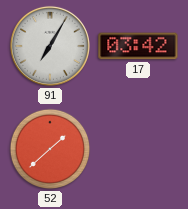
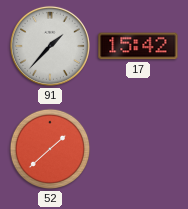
91: 7:05 -> 1:37 (50, 46)
17: 03:42 -> 15:42 (138, 46)
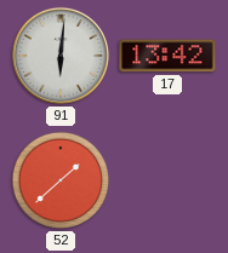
91: 1:37 -> 6:01 (61, 56)
17: 15:42 -> 13:42 (167, 56)
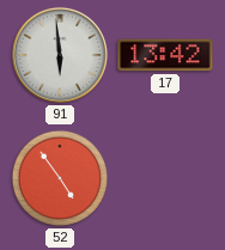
91: 6:01 -> 5:59 (60, 55)
52: 1:38 -> 4:54 (60, 178)
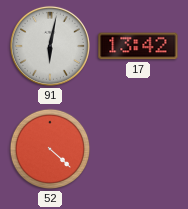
91: 5:59 -> 6:02 (50, 46)
52: 4:54 -> 4:22 (50, 149)
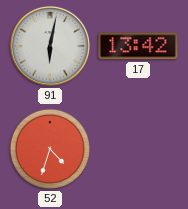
52: 4:22 -> 4:33 (50, 149)
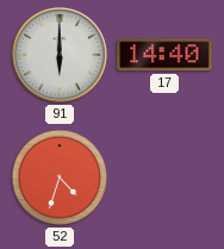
91: 6:02 -> 6:00 (60, 55)
17: 13:42 -> 14:40 (164, 55)
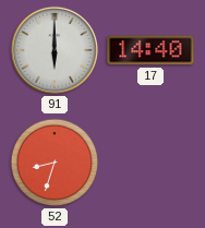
52: 4:33 -> 8:33 (55, 163)
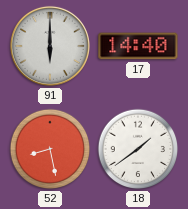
52: 8:33 -> 8:28 (50, 149)
18: none -> 1:39 (138, 149)
